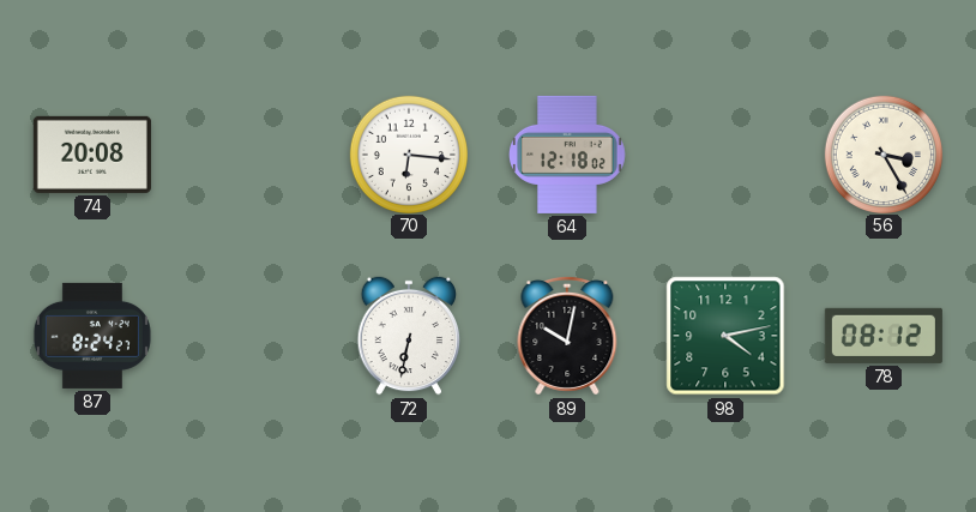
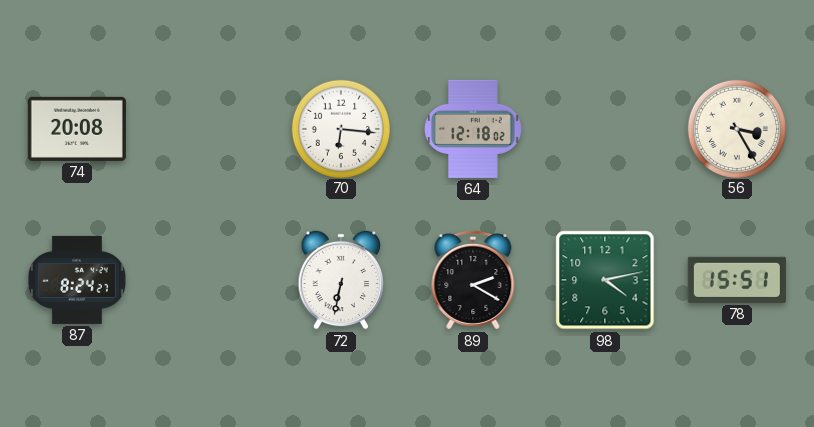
89: 10:02 -> 2:20 (473, 280)
78: 08:12 -> 15:51 (737, 280)
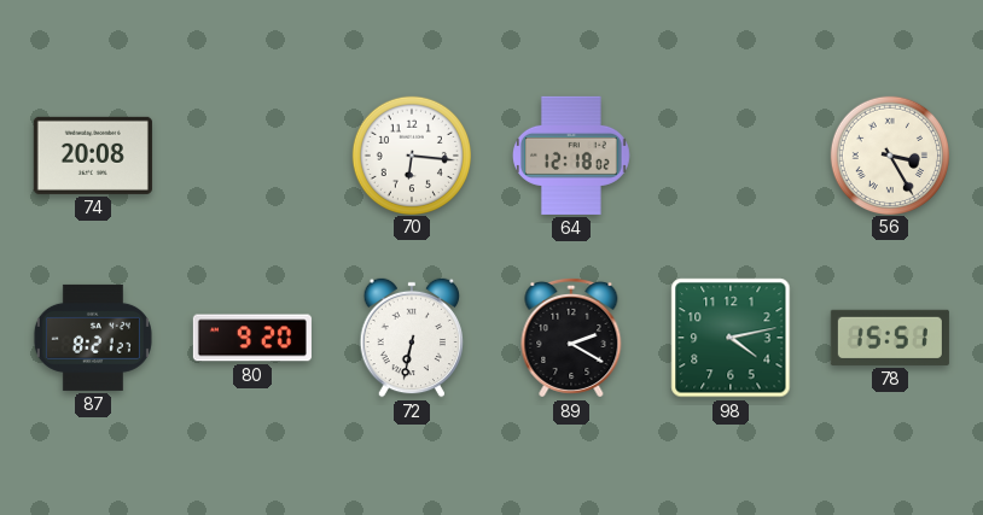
87: 8:24 -> 8:21 (93, 338)
80: none -> 9:20 (252, 338)
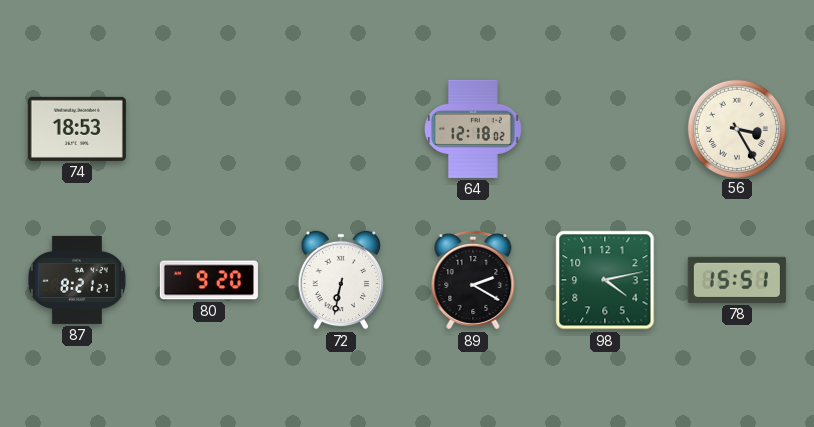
74: 20:08 -> 18:53 (77, 129)
70: 6:16 -> none (411, 154)
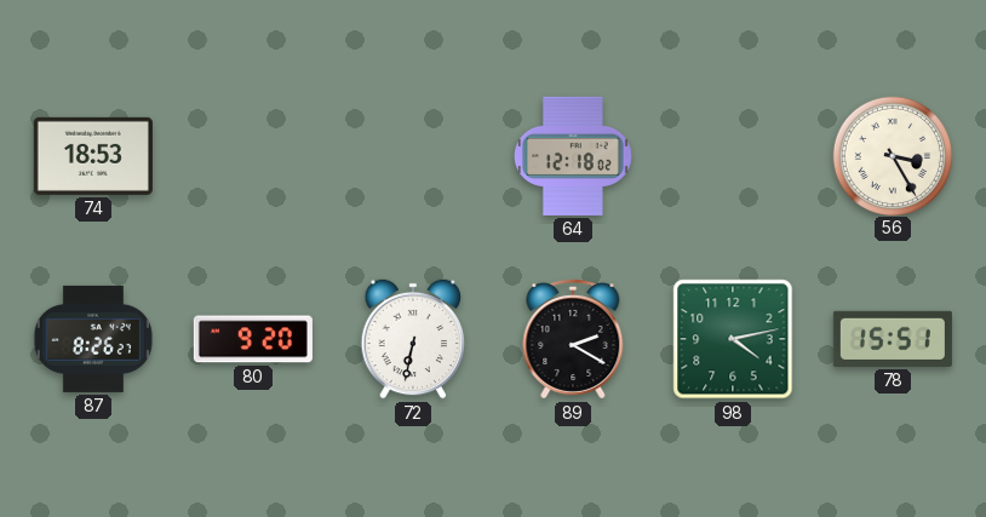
87: 8:21 -> 8:26 (93, 339)
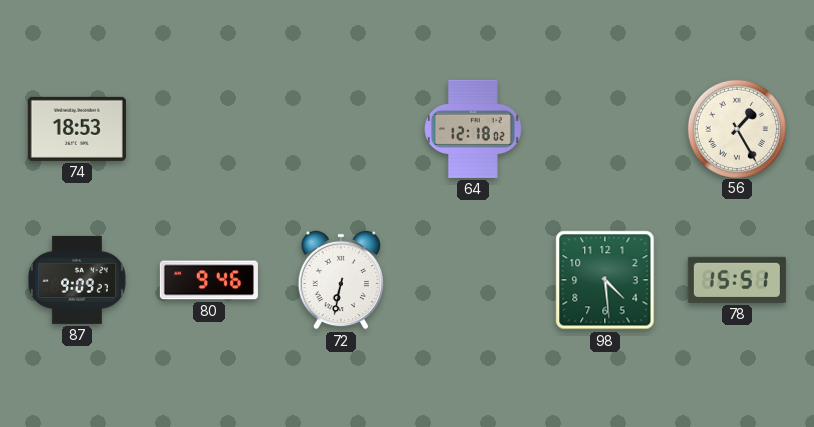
56: 3:25 -> 1:25 (736, 128)
87: 8:26 -> 9:09 (77, 280)
80: 9:20 -> 9:46 (209, 280)
89: 2:20 -> none (573, 339)
98: 4:13 -> 4:29 (605, 280)
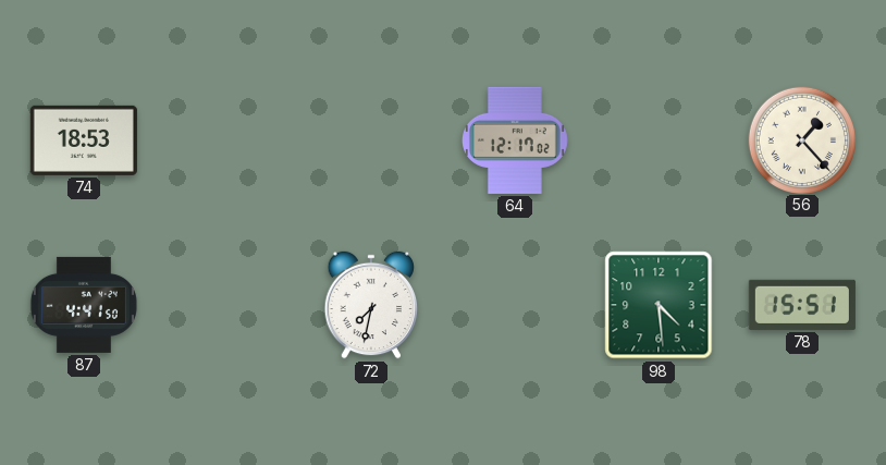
64: 12:18 -> 12:17 (516, 140)
56: 1:25 -> 1:23 (801, 139)
87: 9:09 -> 4:41 (84, 305)
80: 9:46 -> none (209, 280)
72: 6:32 -> 7:32 (371, 305)
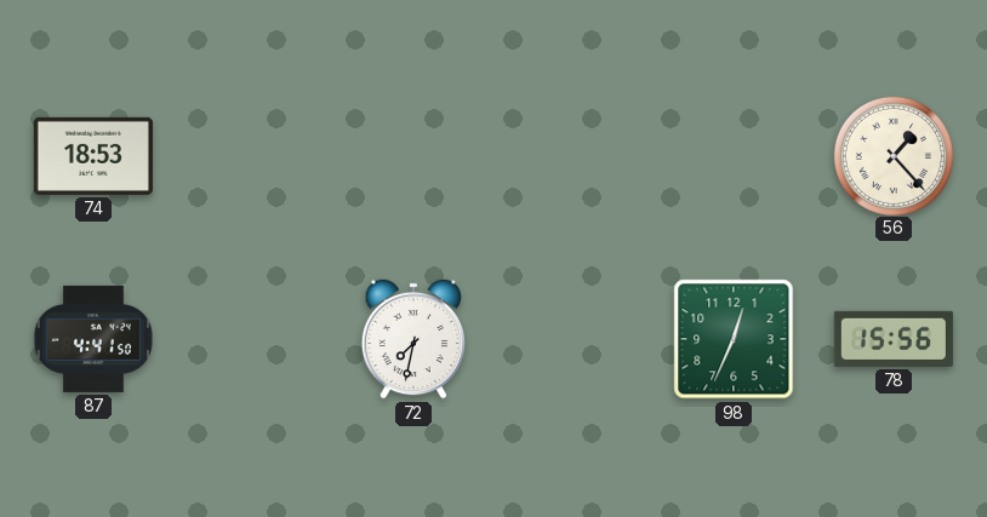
64: 12:17 -> none (516, 140)
98: 4:29 -> 12:34 (734, 339)
78: 15:51 -> 15:56 (894, 339)
